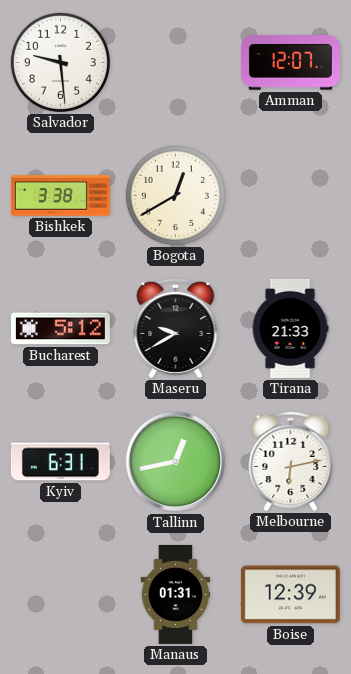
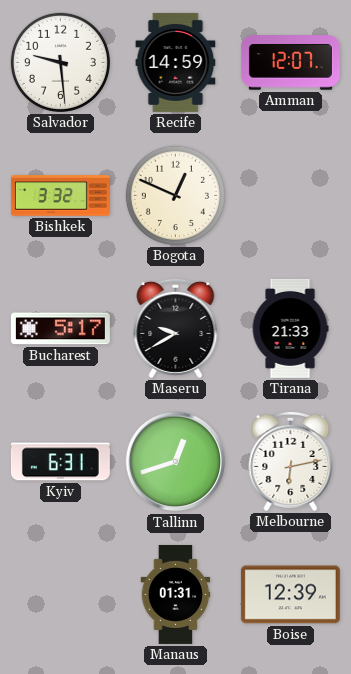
Recife: none -> 14:59 (176, 62)
Bishkek: 3:38 -> 3:32 (60, 196)
Bogota: 12:40 -> 12:49 (175, 195)
Bucharest: 5:12 -> 5:17 (60, 329)
Tallinn: 12:43 -> 12:42 (176, 462)
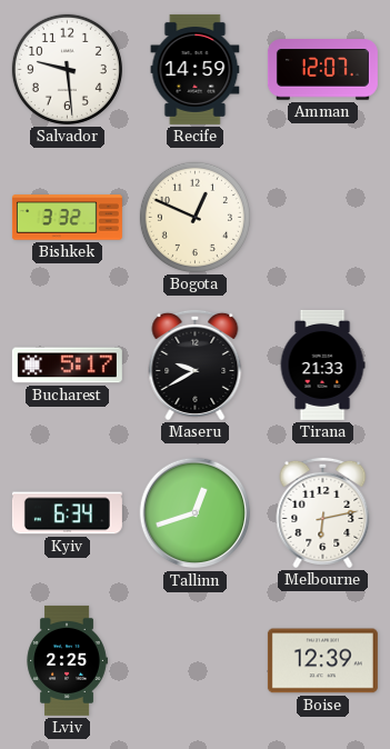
Kyiv: 6:31 -> 6:34 (67, 513)
Lviv: none -> 2:25 (67, 660)
Manaus: 01:31 -> none (176, 594)
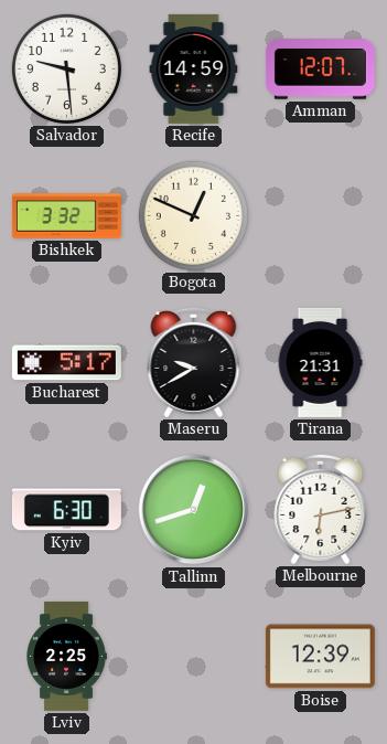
Tirana: 21:33 -> 21:31 (320, 362)
Kyiv: 6:34 -> 6:30 (66, 510)
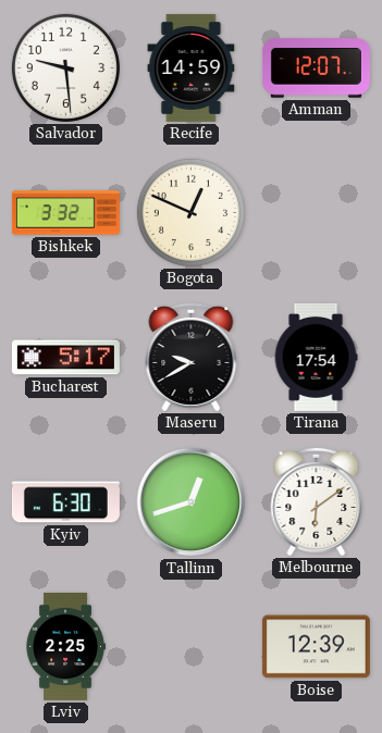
Tirana: 21:31 -> 17:54 (316, 357)
Melbourne: 6:13 -> 6:09 (317, 501)
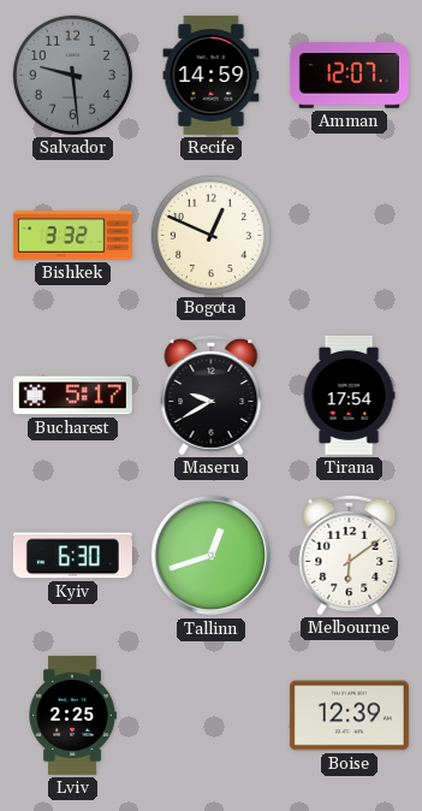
Salvador dial: white -> grey (72, 75)
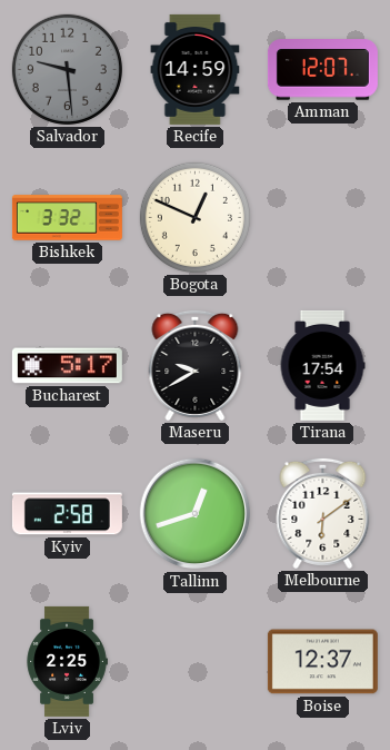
Kyiv: 6:30 -> 2:58 (67, 514)
Boise: 12:39 -> 12:37 (322, 662)
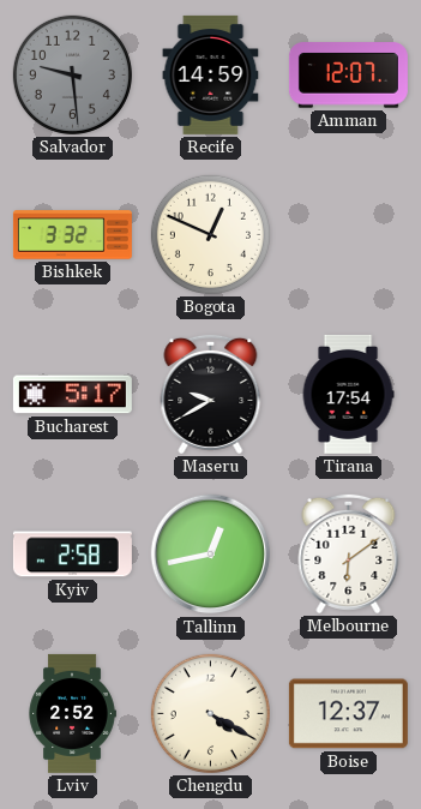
Tallinn: 12:42 -> 12:43 (211, 555)
Lviv: 2:25 -> 2:52 (72, 713)
Chengdu: none -> 4:20 (210, 713)
